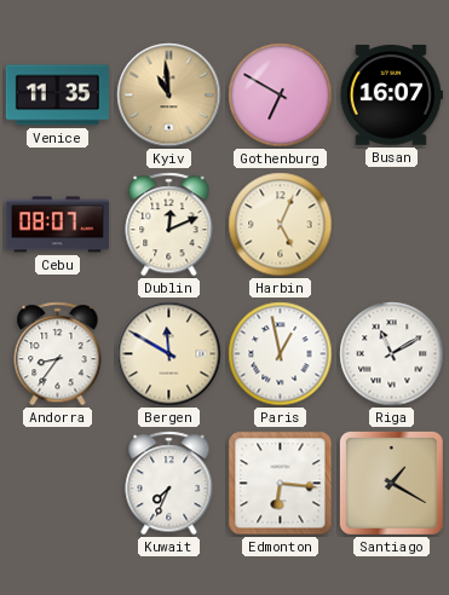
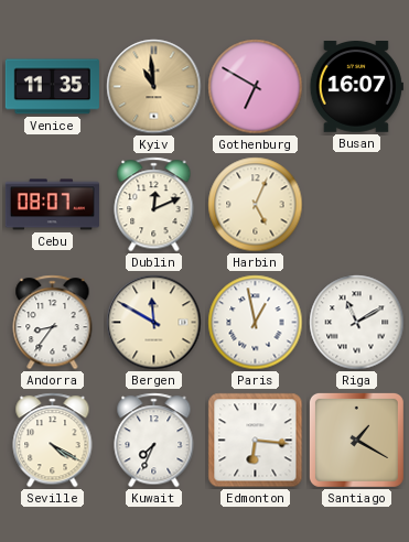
Seville: none -> 4:20 (53, 441)
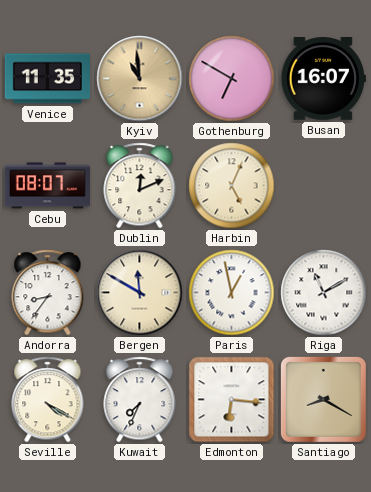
Santiago: 1:20 -> 8:20 (323, 399)
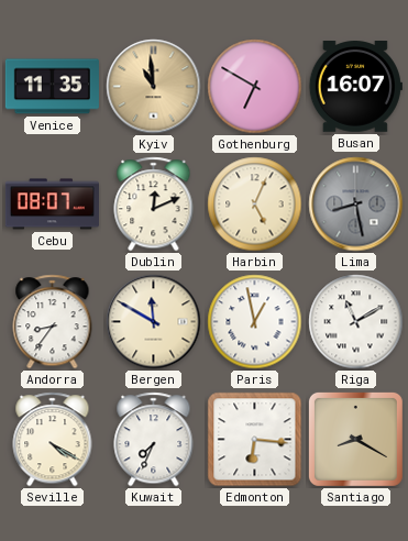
Lima: none -> 8:28 (356, 205)
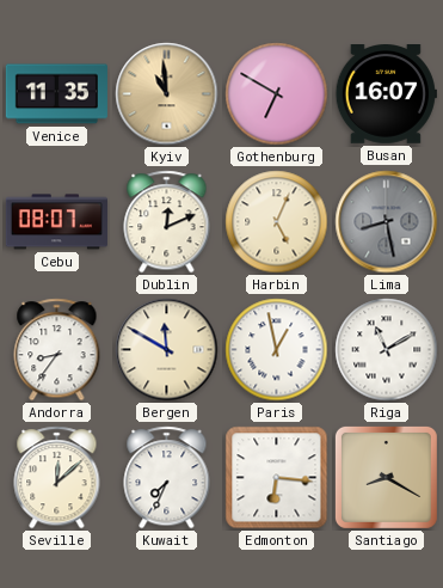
Seville: 4:20 -> 12:08 (57, 478)
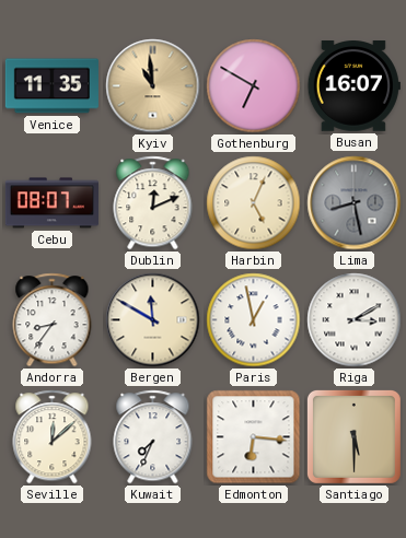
Riga: 11:10 -> 3:10 (355, 320)
Santiago: 8:20 -> 5:30 (353, 436)
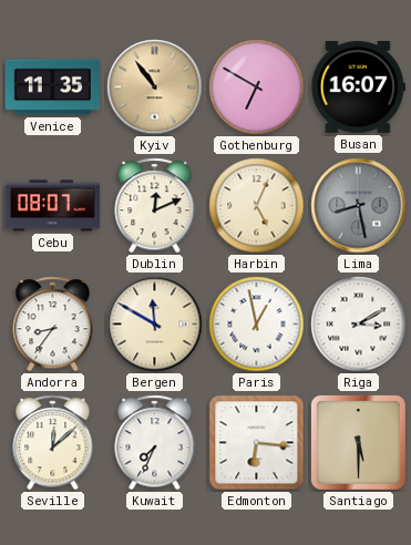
Kyiv: 10:59 -> 10:54 (155, 88)
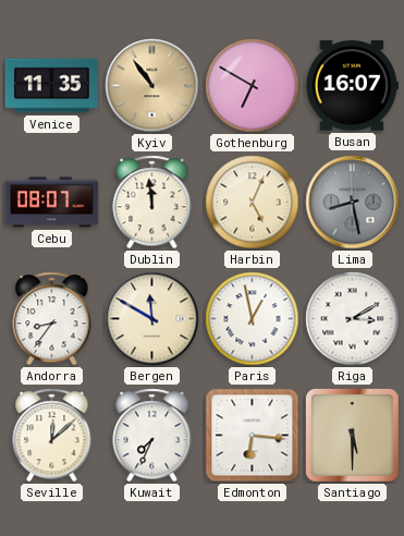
Dublin: 12:11 -> 11:59 (152, 203)
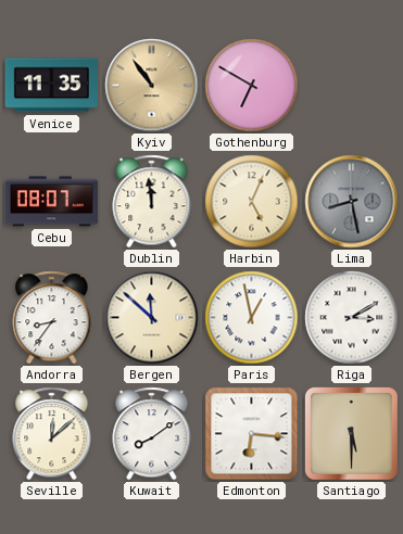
Busan: 16:07 -> none (352, 86)
Bergen: 11:50 -> 11:52 (152, 318)
Kuwait: 7:34 -> 8:09 (152, 434)
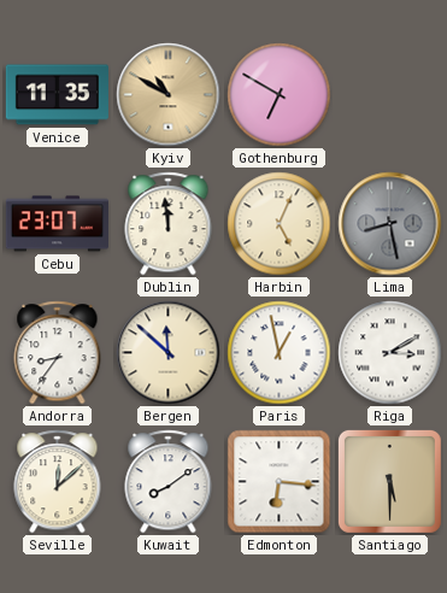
Kyiv: 10:54 -> 10:50 (169, 95)
Cebu: 08:07 -> 23:07 (57, 224)
